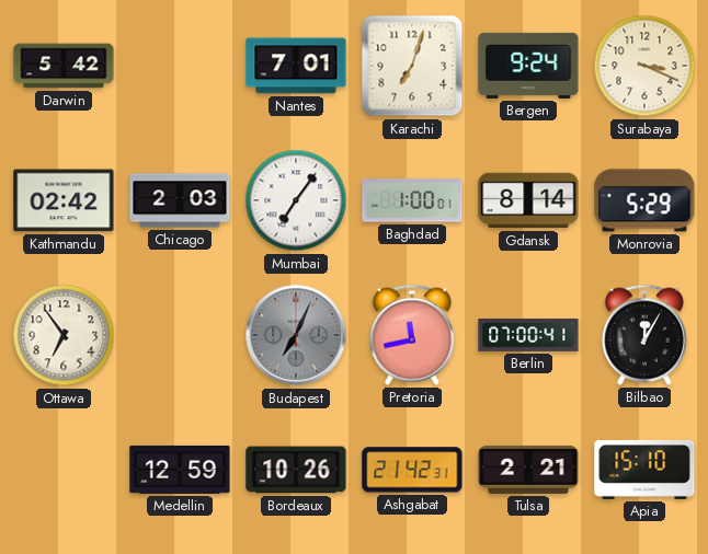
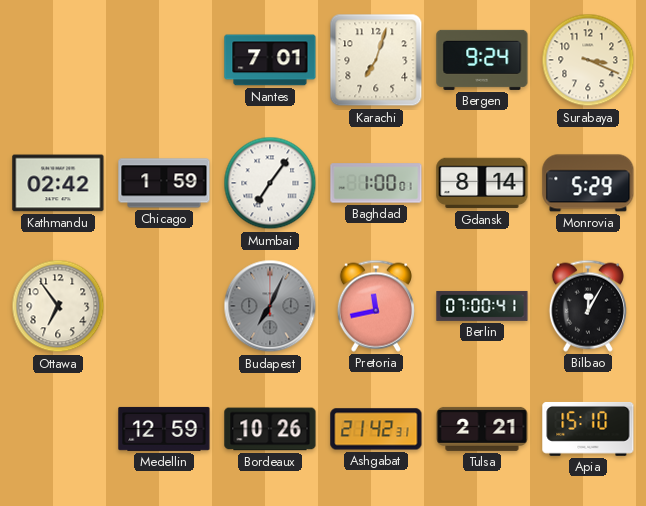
Darwin: 5:42 -> none (64, 66)
Chicago: 2:03 -> 1:59 (164, 183)
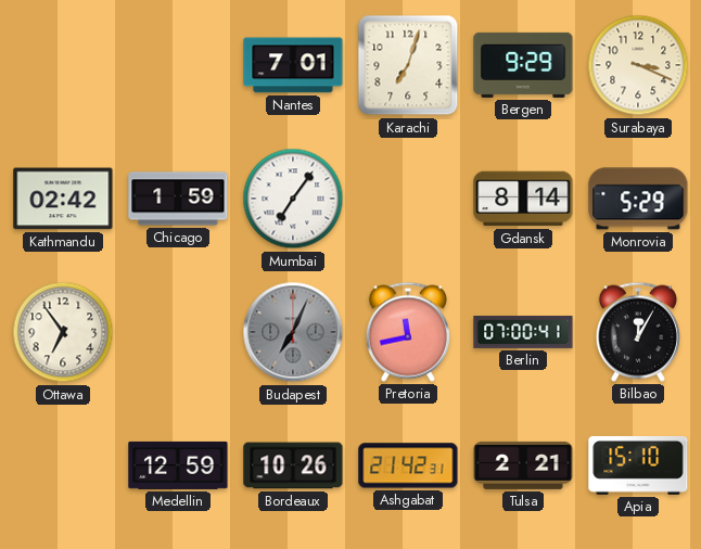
Bergen: 9:24 -> 9:29 (523, 65)
Baghdad: 1:00 -> none (376, 183)
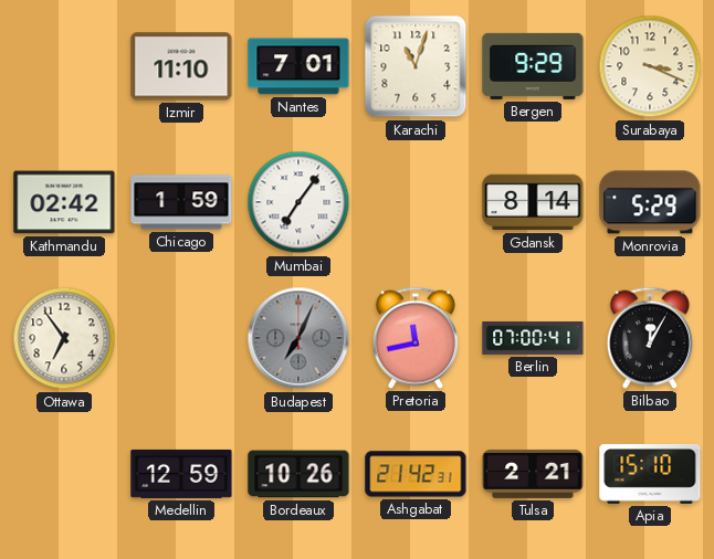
Izmir: none -> 11:10 (181, 66)
Karachi: 7:03 -> 11:03 (416, 66)
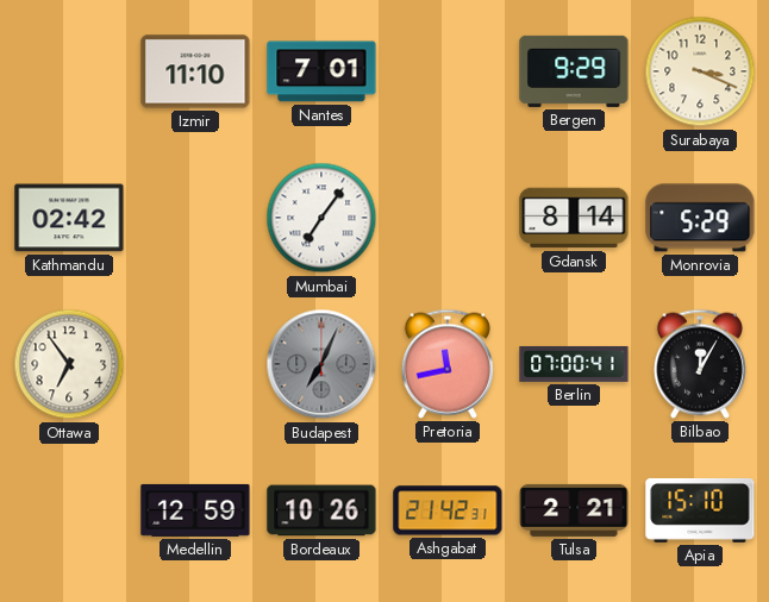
Karachi: 11:03 -> none (416, 66)
Chicago: 1:59 -> none (181, 202)
